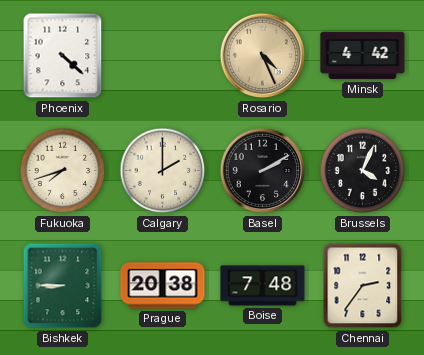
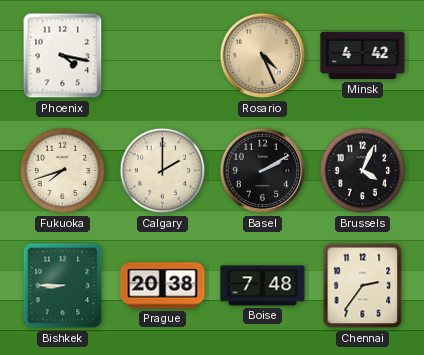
Phoenix: 4:22 -> 4:17 (63, 56)
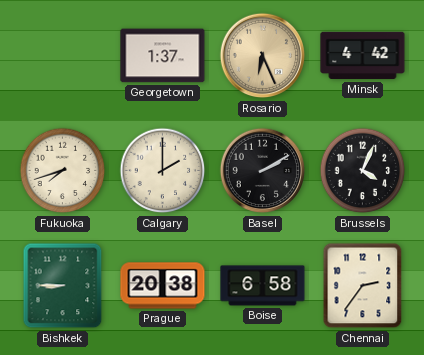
Phoenix: 4:17 -> none (63, 56)
Georgetown: none -> 1:37 (163, 56)
Rosario: 4:26 -> 6:26 (263, 56)
Boise: 7:48 -> 6:58 (263, 286)
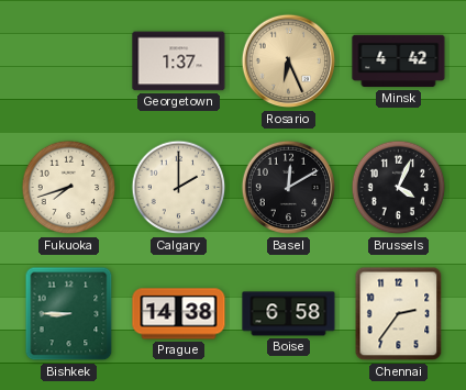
Basel: 2:10 -> 12:10 (289, 188)
Prague: 20:38 -> 14:38 (179, 314)
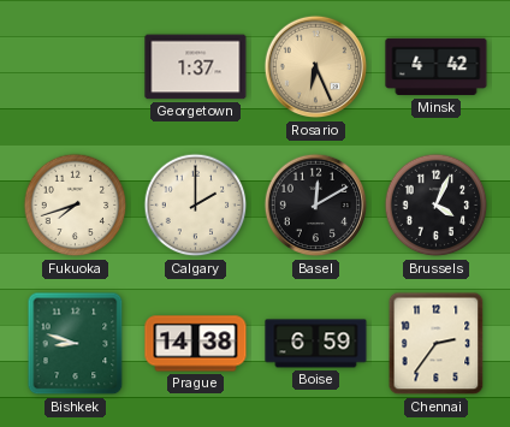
Bishkek: 8:45 -> 8:48 (76, 344)
Boise: 6:58 -> 6:59 (316, 344)
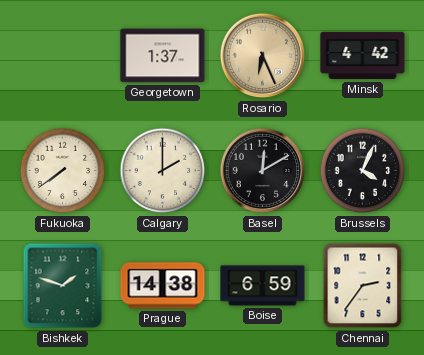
Fukuoka: 7:42 -> 7:39 (63, 171)
Bishkek: 8:48 -> 1:48 (63, 286)
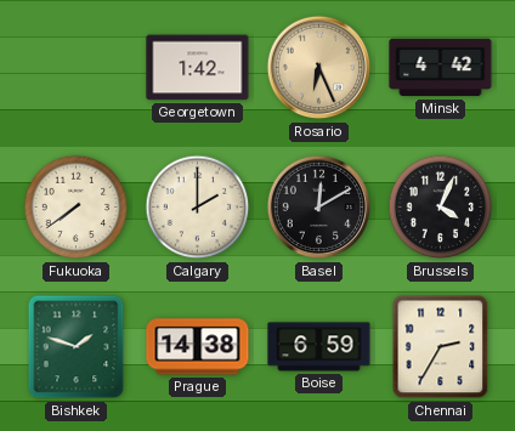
Georgetown: 1:37 -> 1:42 (198, 68)
Chennai: 2:36 -> 2:35 (441, 347)
